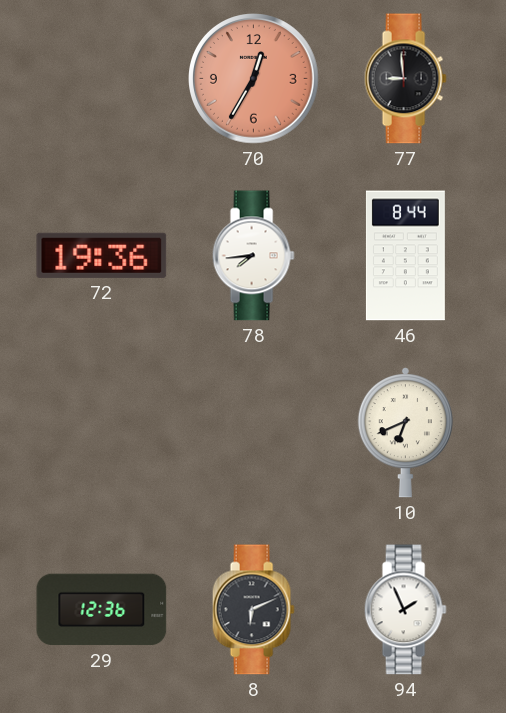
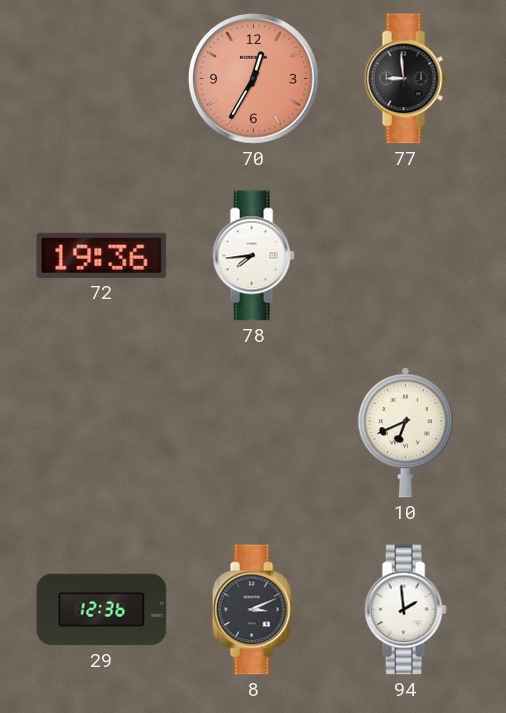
46: 8:44 -> none (405, 256)
8: 6:11 -> 3:11 (253, 610)
94: 1:56 -> 1:59 (405, 610)
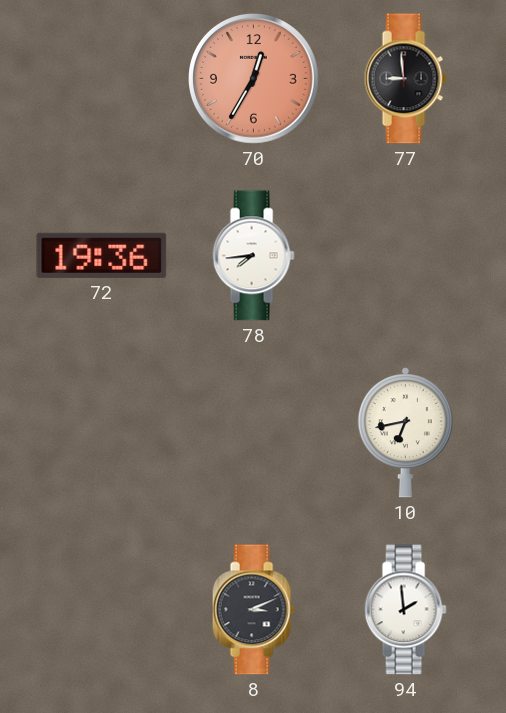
10: 6:41 -> 6:43 (405, 433)
29: 12:36 -> none (102, 610)
